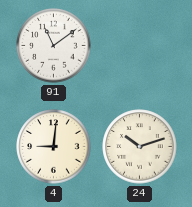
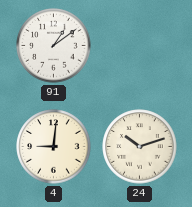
91: 11:09 -> 1:09 (54, 46)
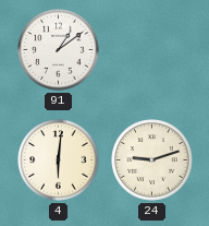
4: 9:01 -> 6:01 (59, 160)
24: 10:12 -> 9:12 (152, 160)
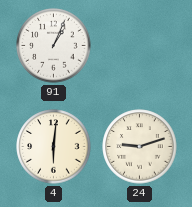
91: 1:09 -> 1:04 (54, 46)
